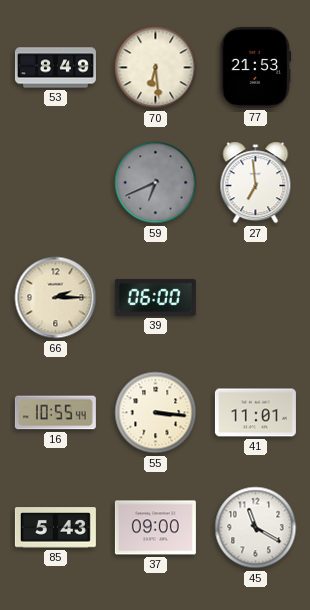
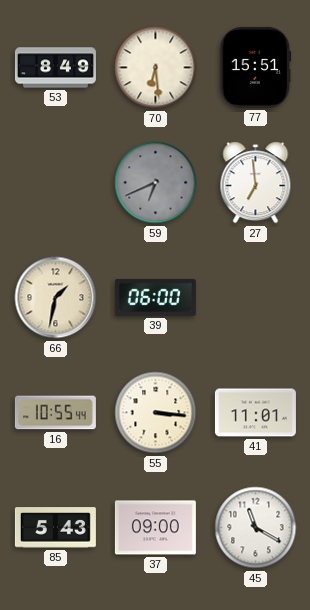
77: 21:53 -> 15:51 (256, 67)
66: 2:15 -> 1:32 (56, 298)
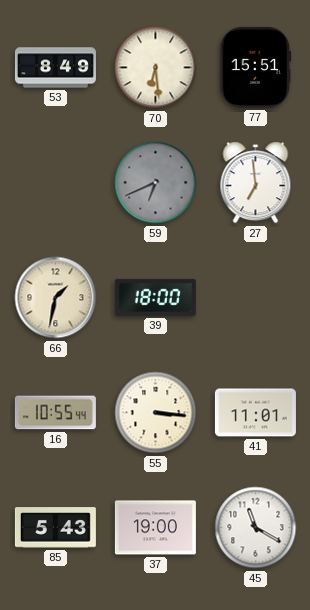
39: 06:00 -> 18:00 (155, 297)
37: 09:00 -> 19:00 (155, 528)
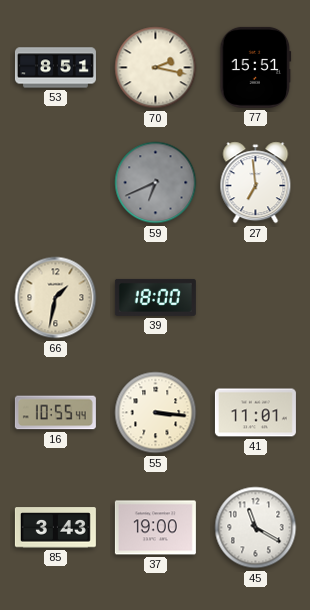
53: 8:49 -> 8:51 (55, 68)
70: 6:29 -> 2:17 (156, 68)
85: 5:43 -> 3:43 (55, 528)
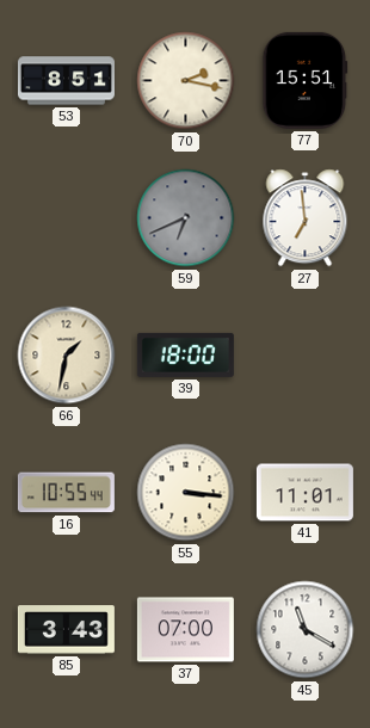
37: 19:00 -> 07:00 (185, 630)
